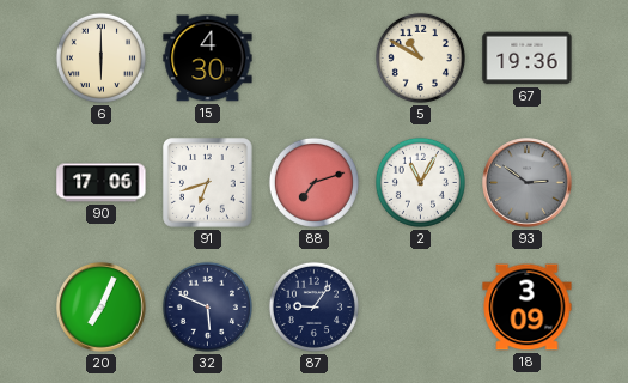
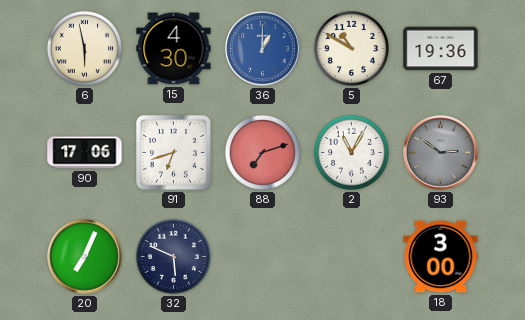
6: 6:00 -> 5:58 (84, 48)
36: none -> 1:00 (263, 49)
87: 9:06 -> none (313, 306)
18: 3:09 -> 3:00 (441, 257)
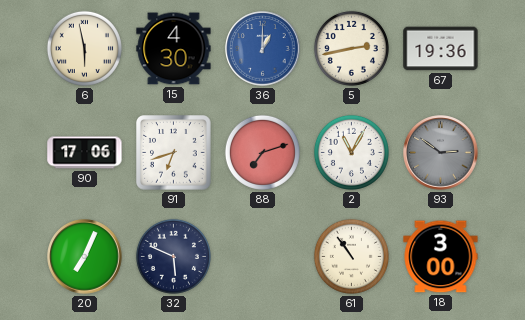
5: 10:50 -> 2:43 (351, 48)
61: none -> 10:54 (351, 256)
